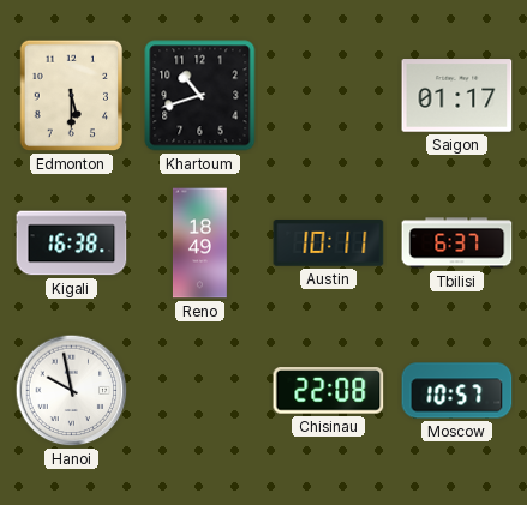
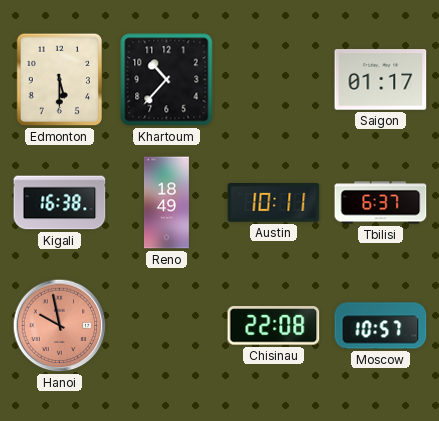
Khartoum: 10:42 -> 10:37 (167, 80)
Hanoi dial: white -> salmon (60, 326)
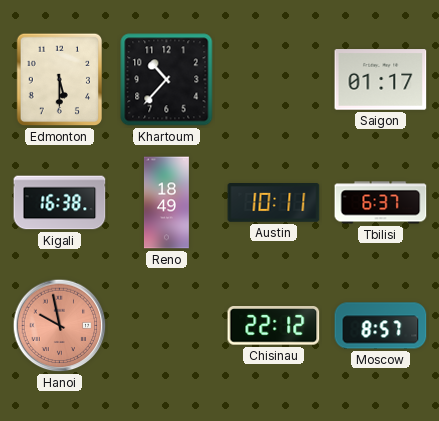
Chisinau: 22:08 -> 22:12 (274, 326)
Moscow: 10:57 -> 8:57 (381, 326)
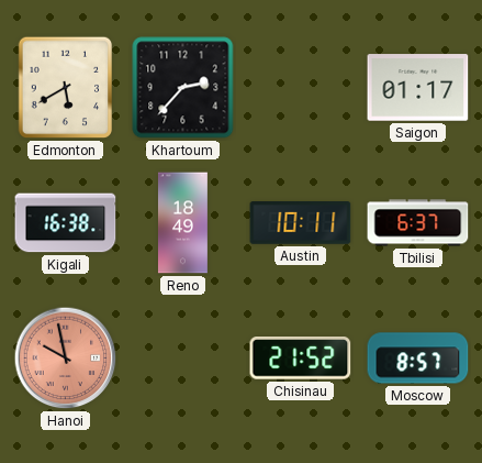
Edmonton: 5:30 -> 5:40 (65, 88)
Khartoum: 10:37 -> 2:37 (183, 88)
Chisinau: 22:12 -> 21:52 (301, 359)
